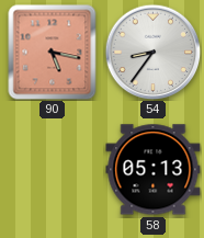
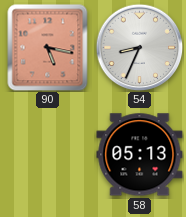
54: 8:36 -> 8:34 (139, 47)
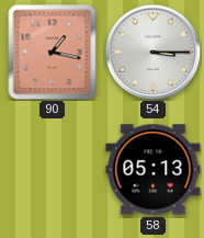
90: 5:17 -> 1:17 (53, 52)
54: 8:34 -> 3:15 (152, 52)
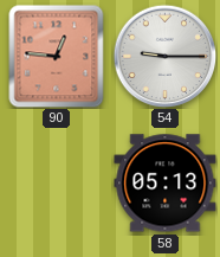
90: 1:17 -> 12:46 (57, 56)
54: 3:15 -> 9:15 (164, 56)
